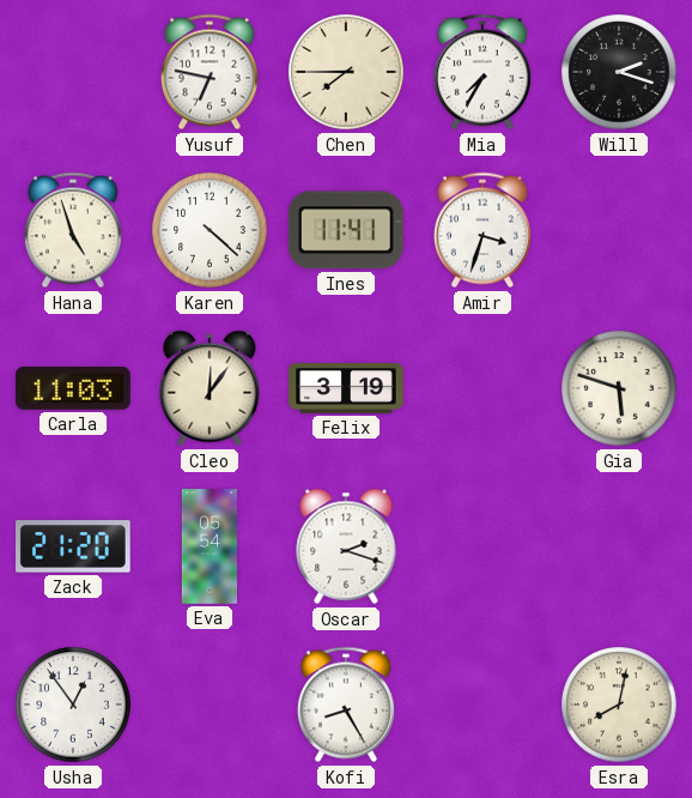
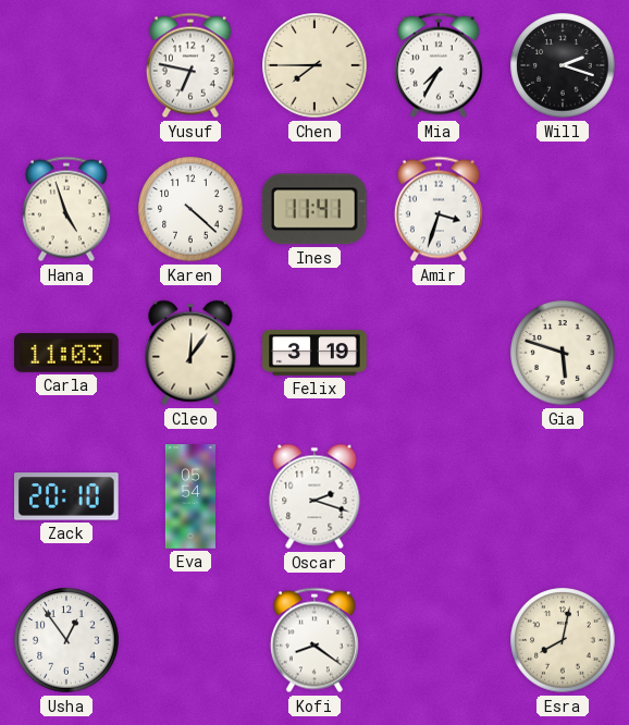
Zack: 21:20 -> 20:10 (67, 496)
Kofi: 8:25 -> 8:21 (314, 640)
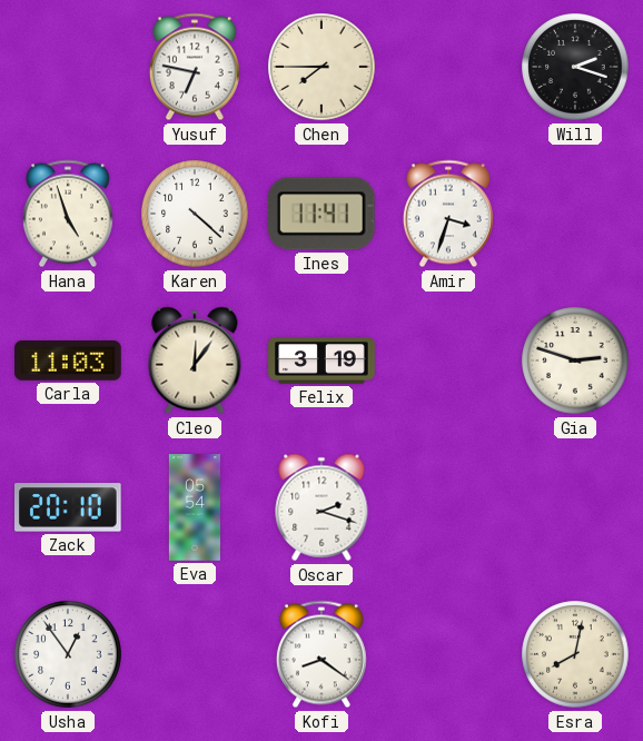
Mia: 7:35 -> none (439, 65)
Gia: 5:48 -> 2:48 (575, 360)
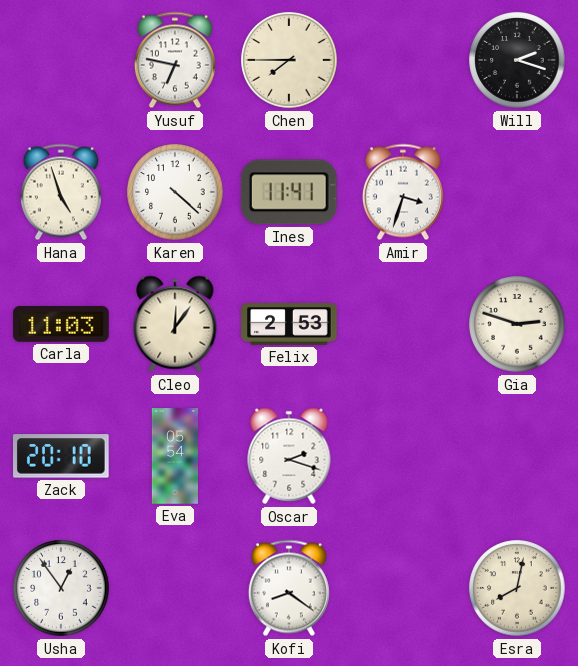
Felix: 3:19 -> 2:53 (289, 324)
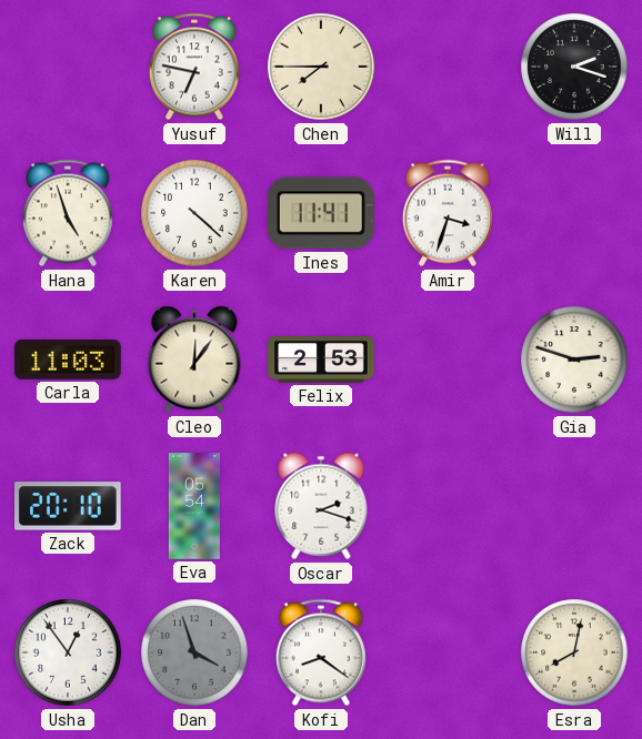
Dan: none -> 3:57 (194, 652)
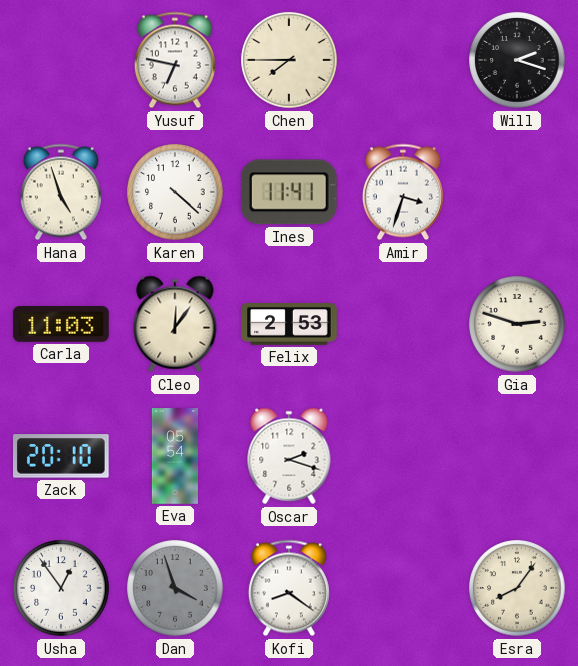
Esra: 8:02 -> 8:06 (517, 588)
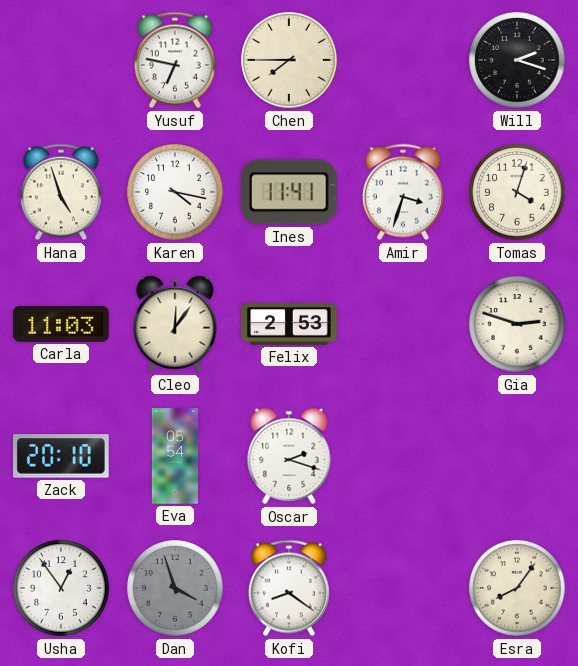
Karen: 4:22 -> 4:17 (175, 192)
Tomas: none -> 4:03 (517, 192)
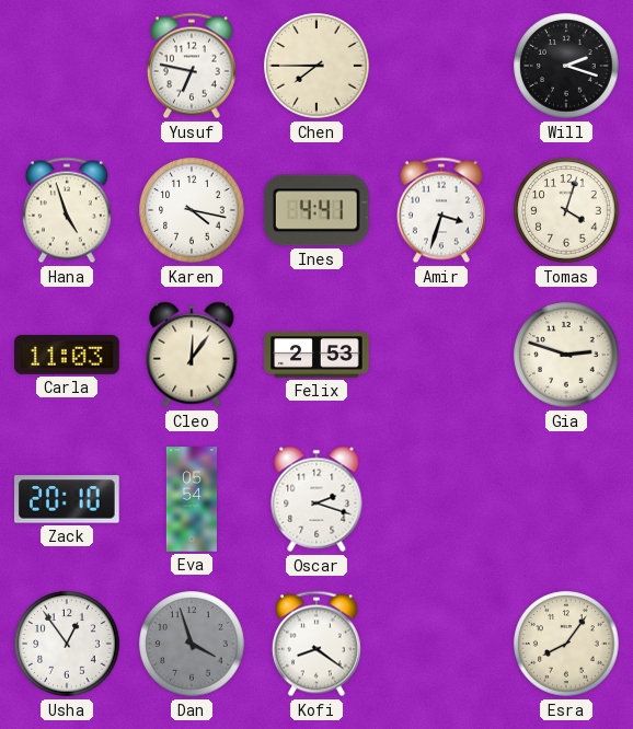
Ines: 11:41 -> 4:41 (316, 210)
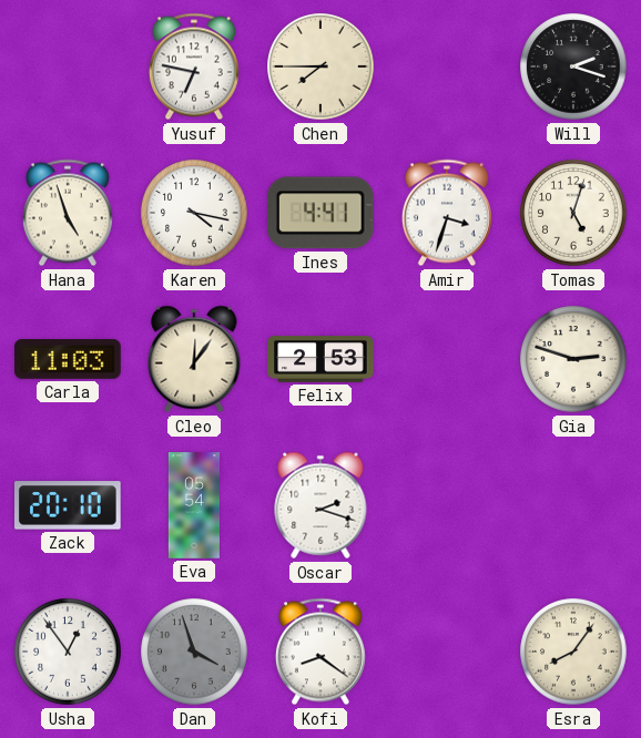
Tomas: 4:03 -> 5:03 (573, 213)
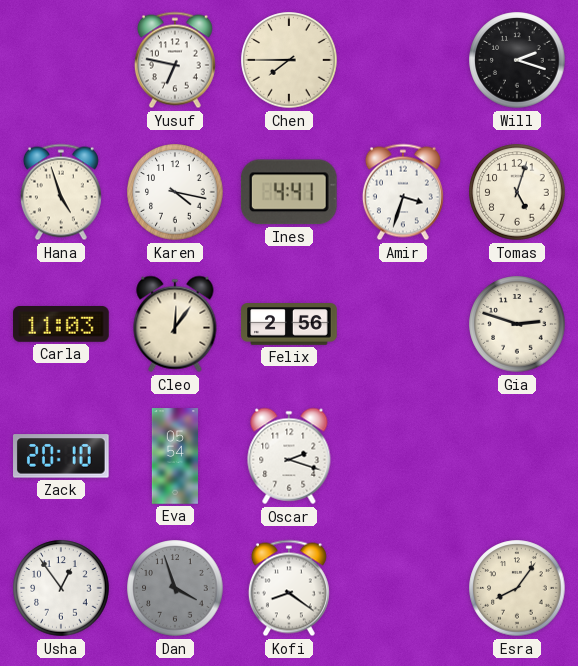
Felix: 2:53 -> 2:56 (289, 324)
